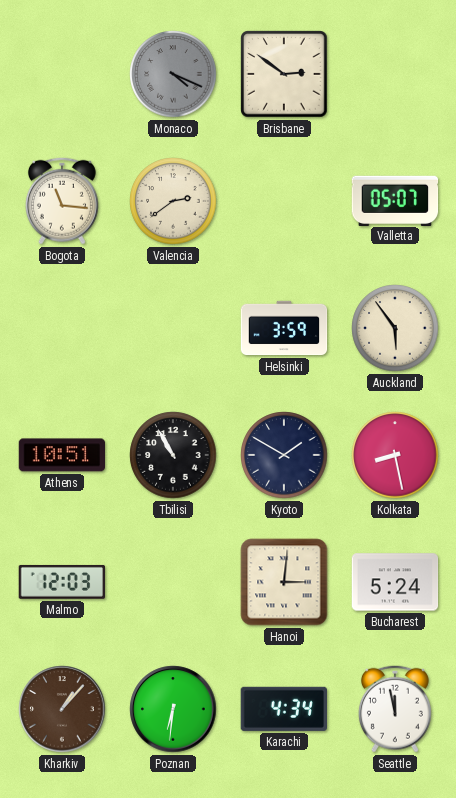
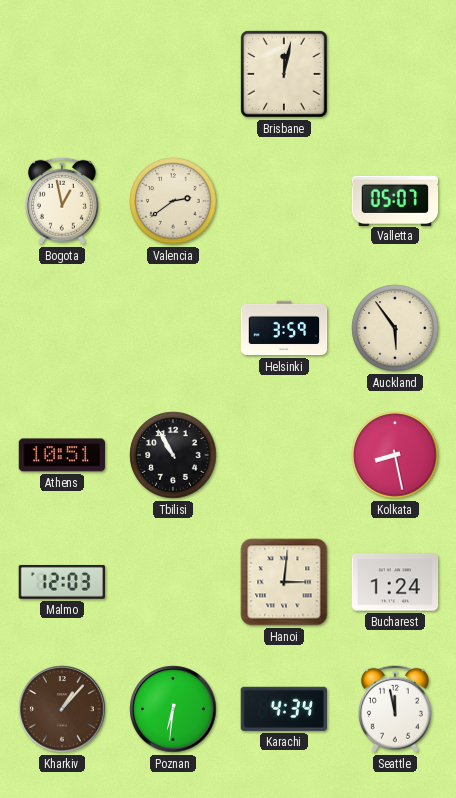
Monaco: 4:19 -> none (173, 74)
Brisbane: 2:51 -> 12:02 (284, 74)
Bogota: 11:16 -> 12:58 (62, 201)
Kyoto: 1:50 -> none (284, 455)
Bucharest: 5:24 -> 1:24 (395, 582)
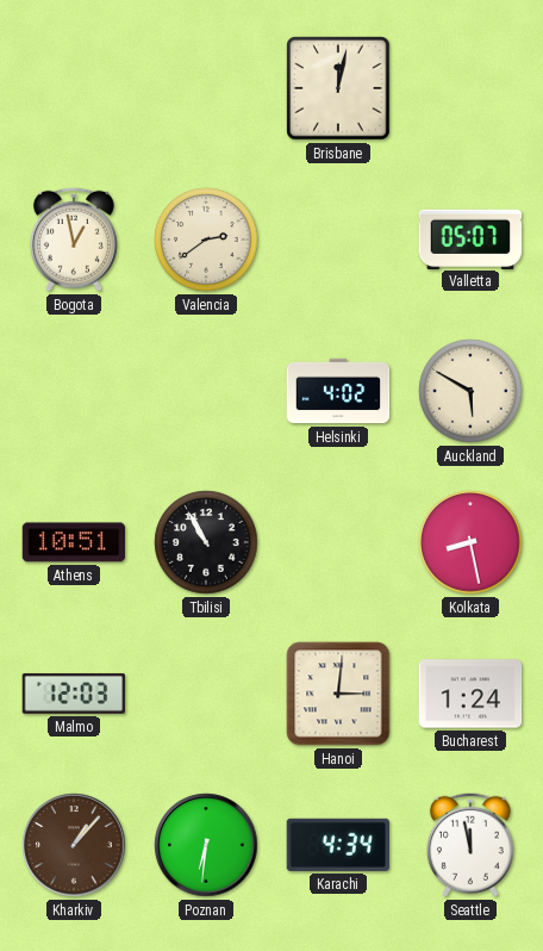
Helsinki: 3:59 -> 4:02 (338, 391)
Auckland: 5:54 -> 5:50 (470, 391)
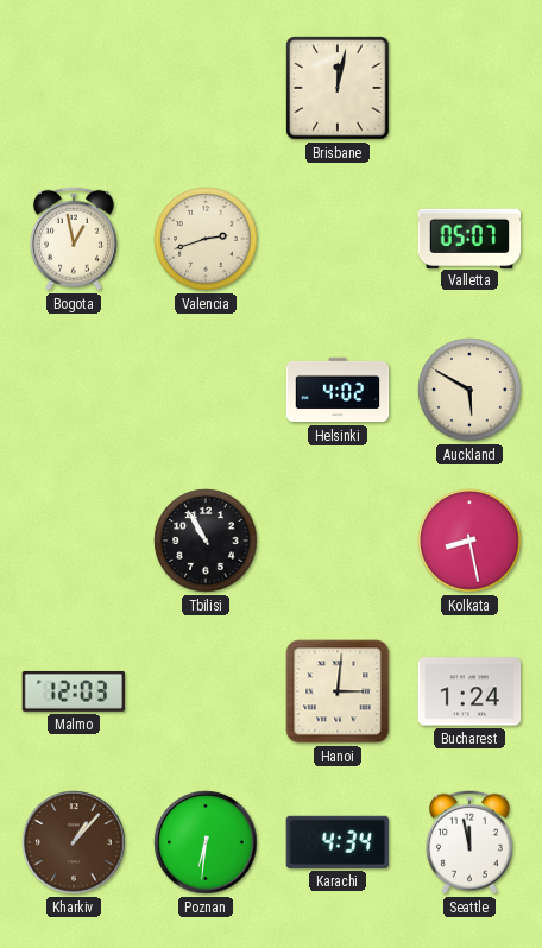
Valencia: 2:39 -> 2:42 (206, 239)
Athens: 10:51 -> none (73, 542)
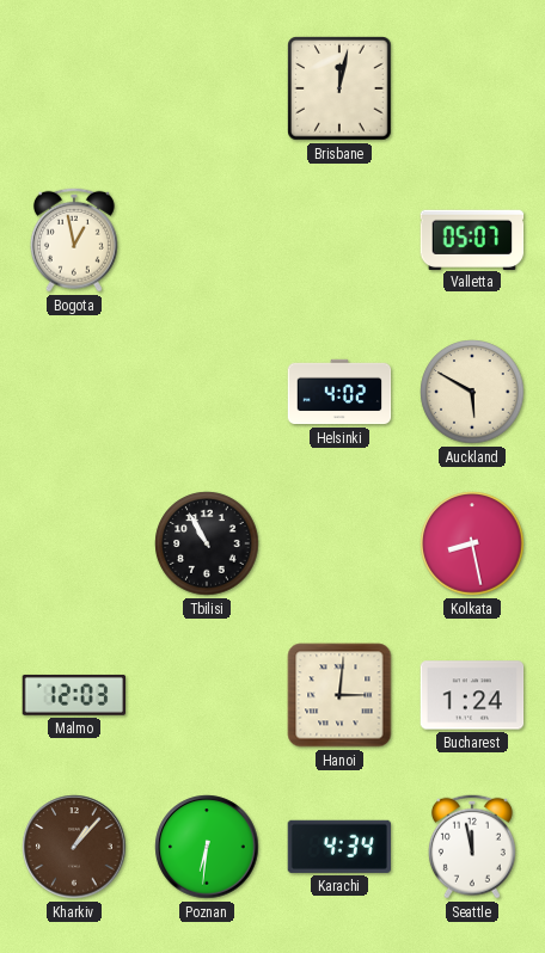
Valencia: 2:42 -> none (206, 239)
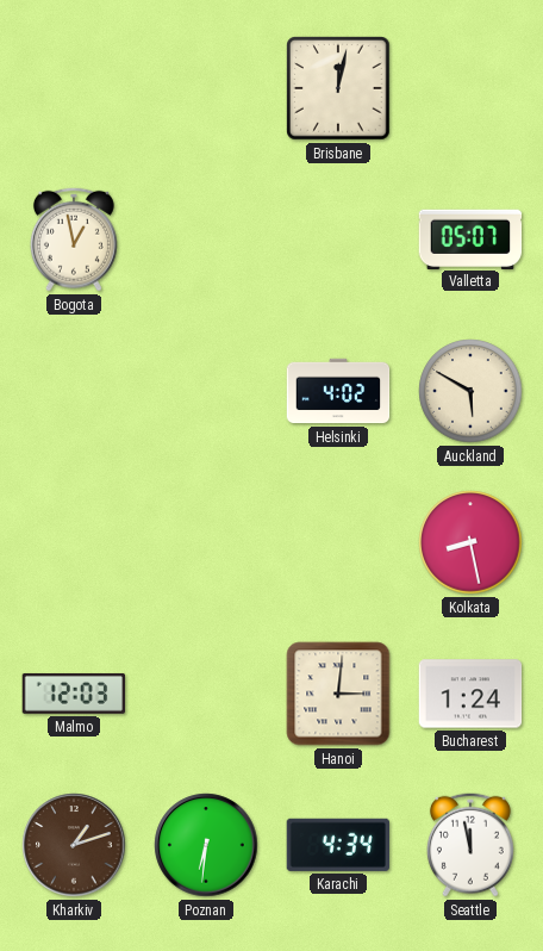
Tbilisi: 10:55 -> none (207, 543)
Kharkiv: 1:07 -> 1:12 (74, 845)
